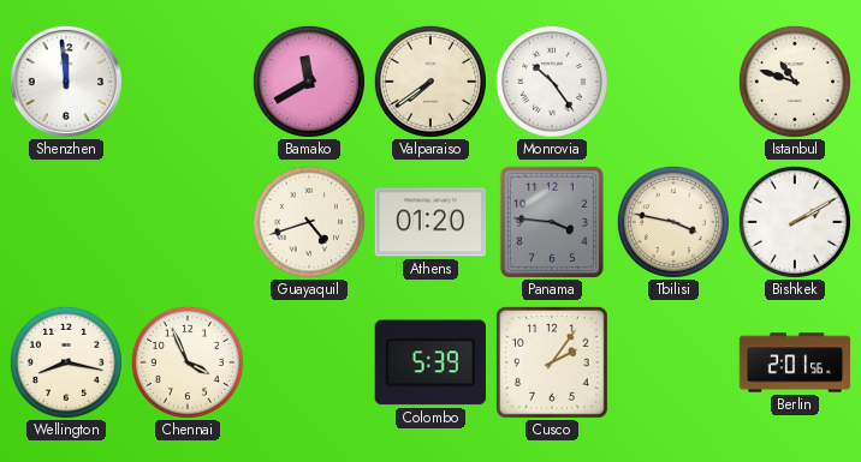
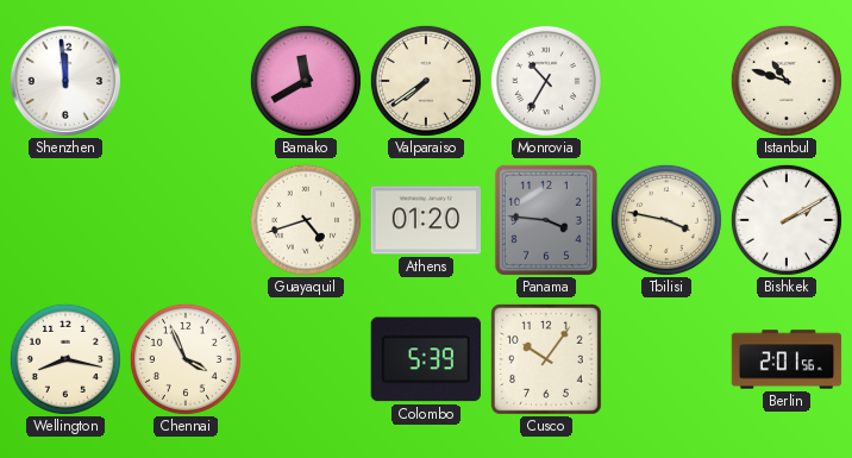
Monrovia: 10:24 -> 10:35 (546, 81)
Cusco: 2:06 -> 10:06 (547, 360)
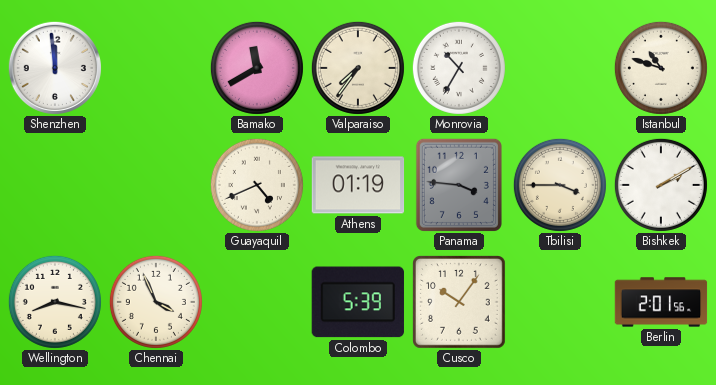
Valparaiso: 7:39 -> 7:36 (358, 68)
Guayaquil: 4:42 -> 4:41 (257, 185)
Athens: 01:20 -> 01:19 (358, 185)
Tbilisi: 3:47 -> 3:45 (560, 185)
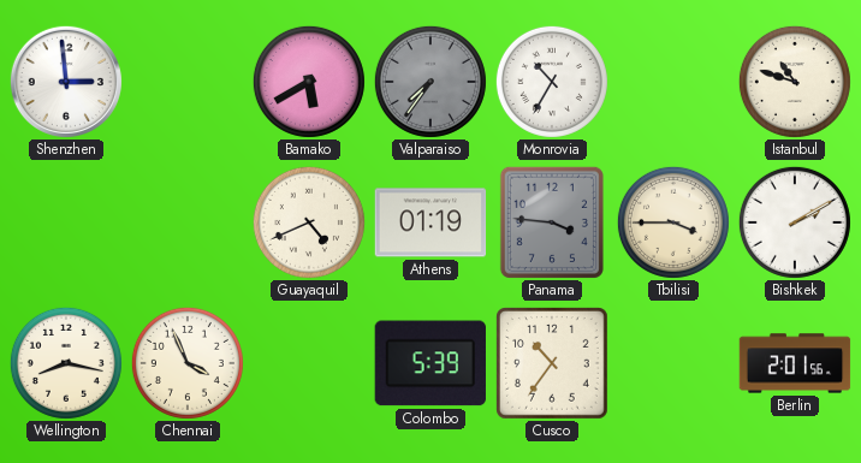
Shenzhen: 11:59 -> 2:59 (66, 82)
Bamako: 11:40 -> 5:40 (309, 82)
Valparaiso dial: cream -> grey (430, 82)
Cusco: 10:06 -> 10:36 (553, 364)
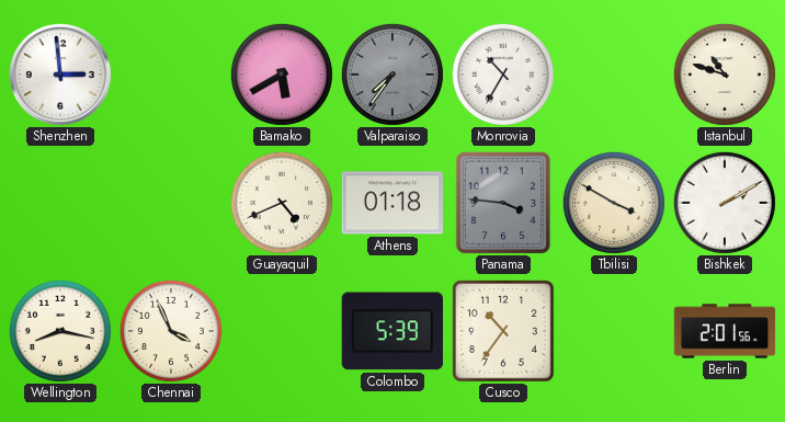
Athens: 01:19 -> 01:18 (392, 203)
Tbilisi: 3:45 -> 3:50 (614, 203)
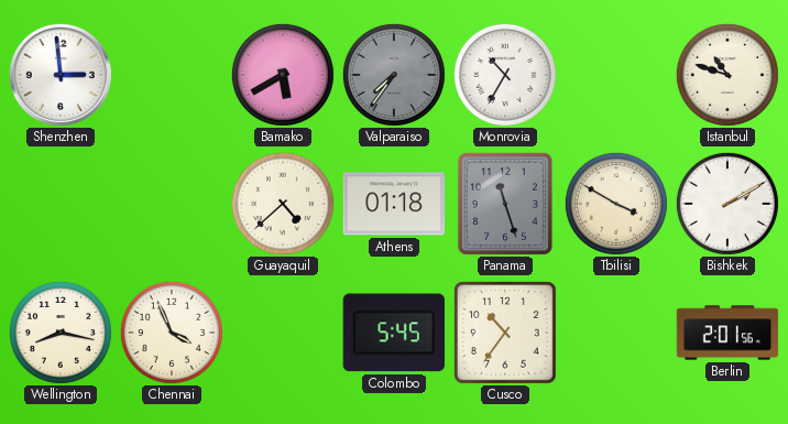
Guayaquil: 4:41 -> 4:38 (283, 204)
Panama: 3:46 -> 11:27 (505, 204)
Colombo: 5:39 -> 5:45 (394, 333)
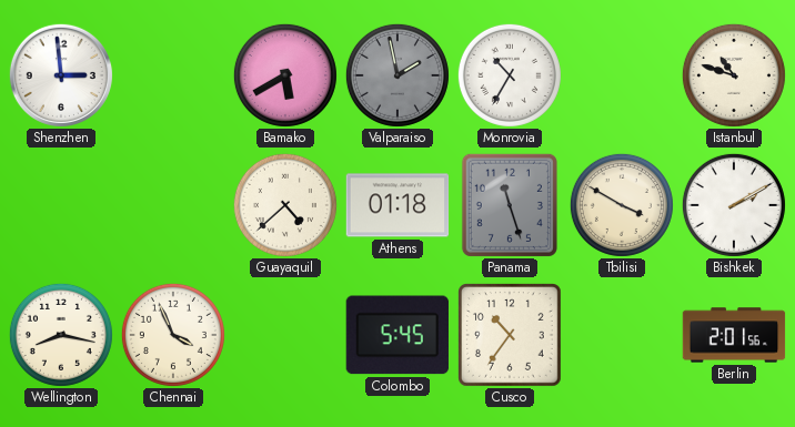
Valparaiso: 7:36 -> 1:58 (398, 75)
